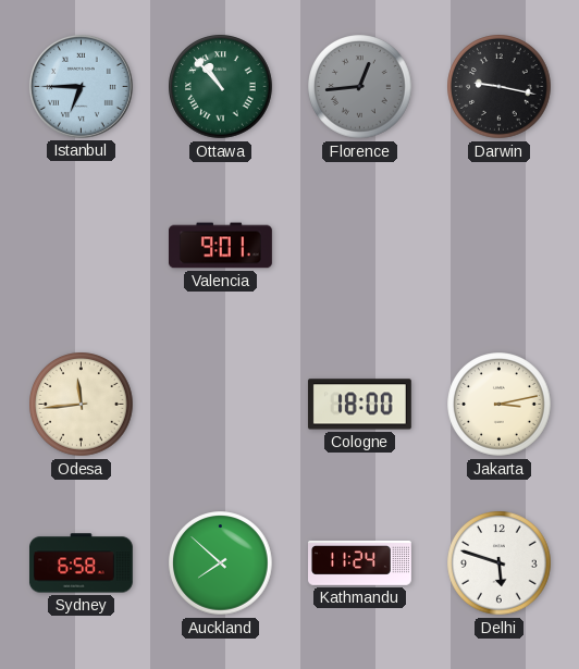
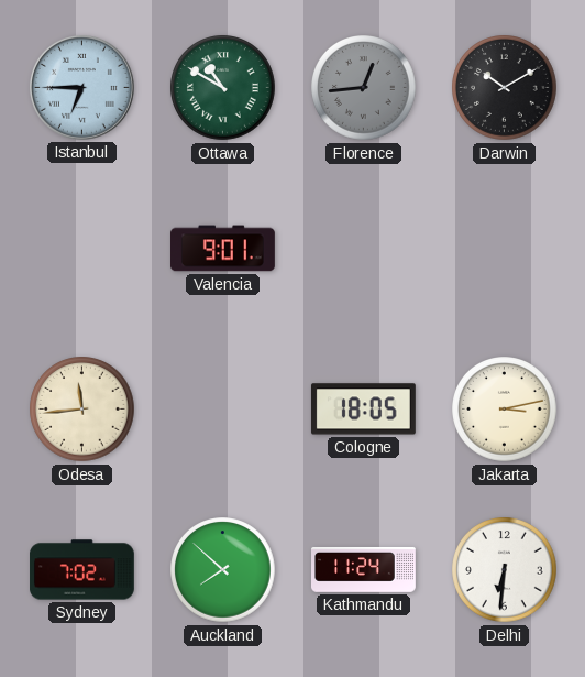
Ottawa: 10:53 -> 10:50 (223, 88)
Darwin: 9:17 -> 10:10 (505, 88)
Cologne: 18:00 -> 18:05 (363, 410)
Sydney: 6:58 -> 7:02 (82, 570)
Delhi: 5:48 -> 6:31 (505, 570)
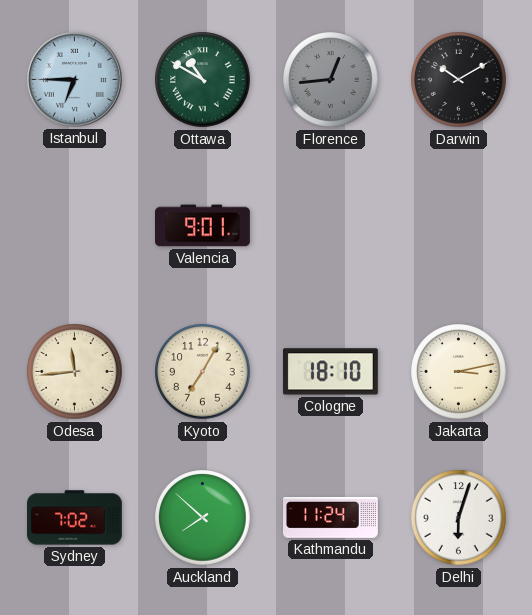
Kyoto: none -> 7:05 (203, 372)
Cologne: 18:05 -> 18:10 (330, 372)
Delhi: 6:31 -> 6:03 (459, 518)
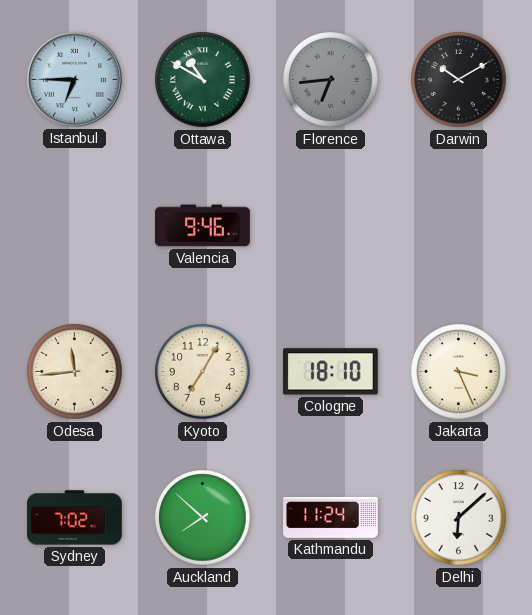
Florence: 12:44 -> 6:44 (331, 80)
Valencia: 9:01 -> 9:46 (203, 226)
Jakarta: 3:13 -> 3:26 (459, 372)
Delhi: 6:03 -> 6:08 (459, 518)
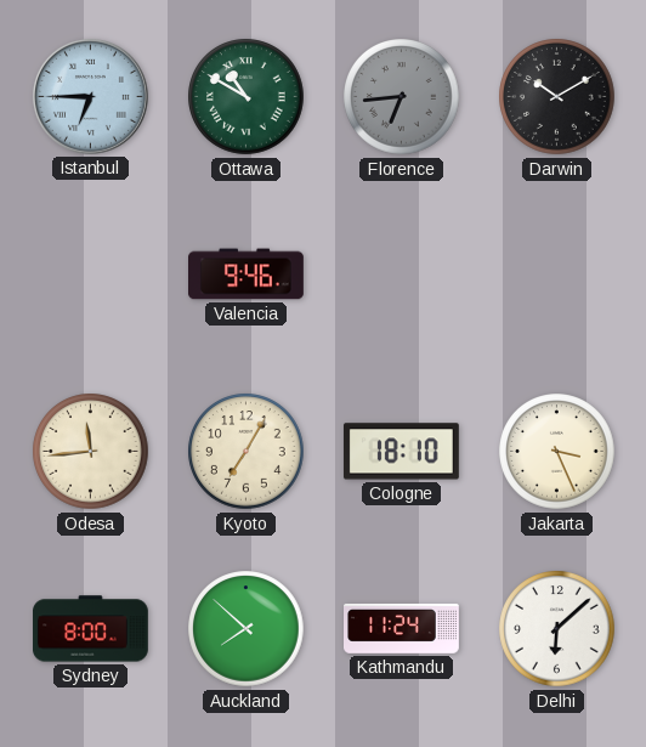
Sydney: 7:02 -> 8:00 (91, 629)
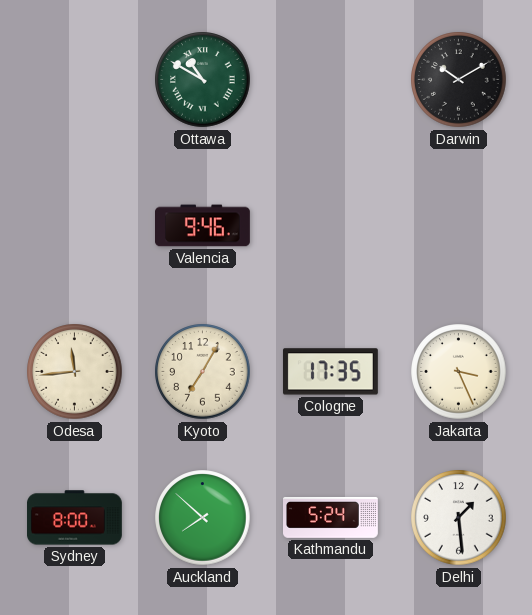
Istanbul: 6:45 -> none (90, 96)
Florence: 6:44 -> none (402, 97)
Cologne: 18:10 -> 17:35 (330, 372)
Kathmandu: 11:24 -> 5:24 (331, 518)
Delhi: 6:08 -> 1:29 (459, 518)
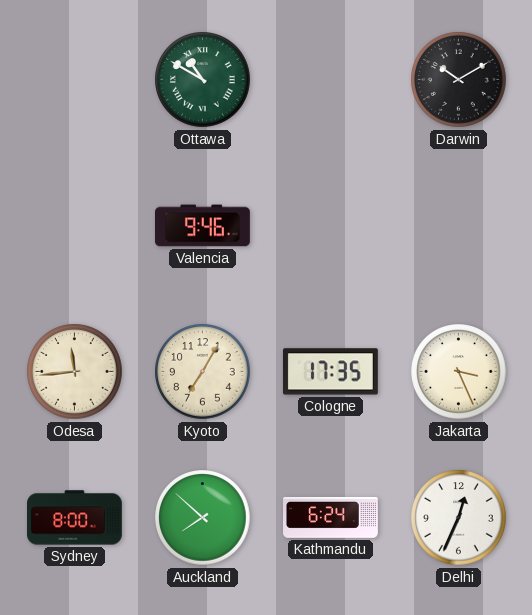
Kathmandu: 5:24 -> 6:24 (331, 518)
Delhi: 1:29 -> 12:34 (459, 518)
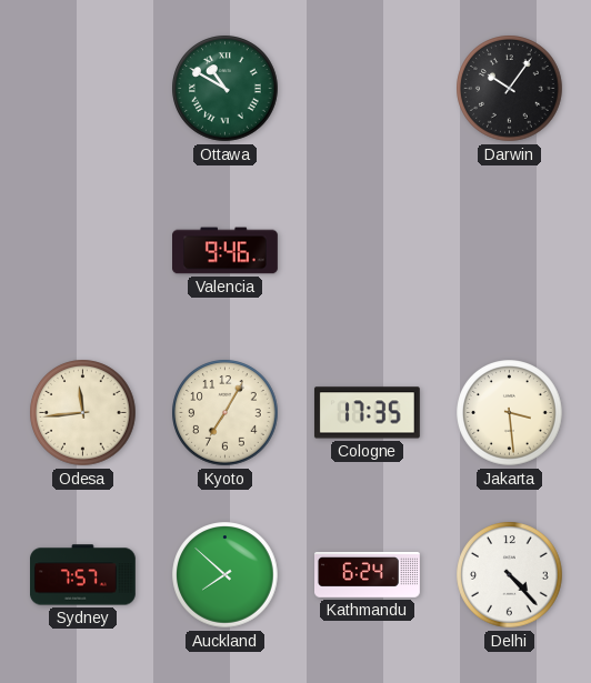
Darwin: 10:10 -> 10:06 (510, 89)
Jakarta: 3:26 -> 3:29 (510, 413)
Sydney: 8:00 -> 7:57 (83, 575)
Delhi: 12:34 -> 4:23 (510, 575)
